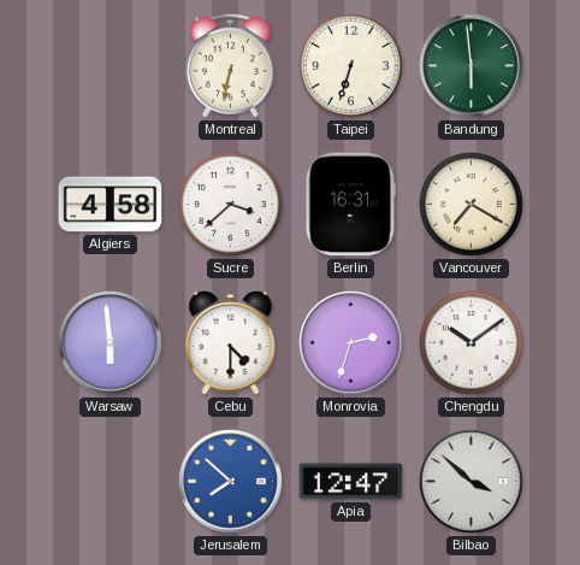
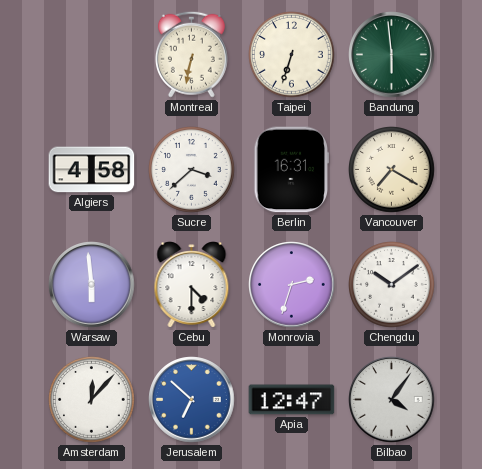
Amsterdam: none -> 12:07 (92, 400)
Jerusalem: 7:52 -> 6:52 (192, 400)
Bilbao: 3:52 -> 4:06 (392, 400)
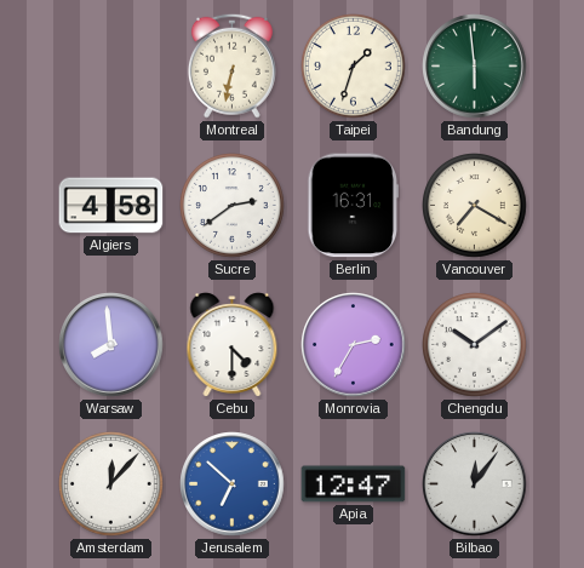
Taipei: 6:33 -> 1:33 (354, 67)
Sucre: 3:38 -> 2:39 (233, 206)
Warsaw: 5:59 -> 7:59 (111, 345)
Monrovia: 2:33 -> 2:35 (354, 345)
Bilbao: 4:06 -> 12:06 (475, 484)
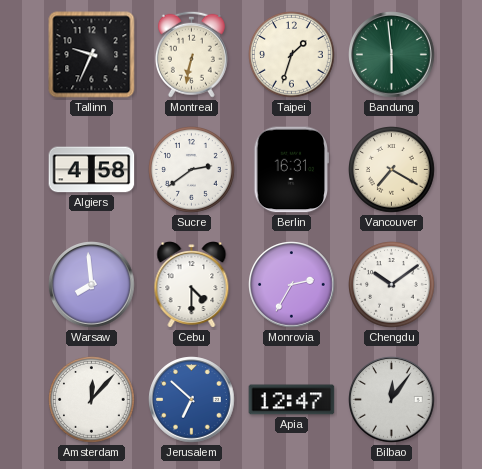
Tallinn: none -> 9:34 (92, 55)
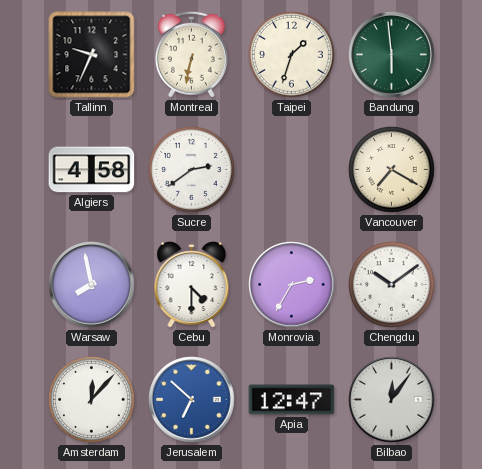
Berlin: 16:31 -> none (292, 170)
Warsaw: 7:59 -> 7:58 (92, 285)
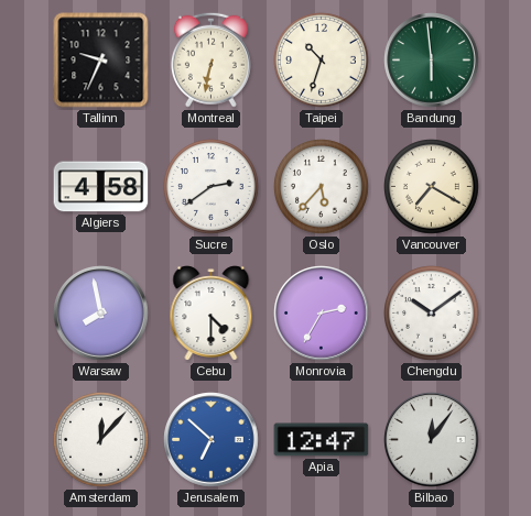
Taipei: 1:33 -> 10:33 (322, 61)
Oslo: none -> 5:37 (322, 187)
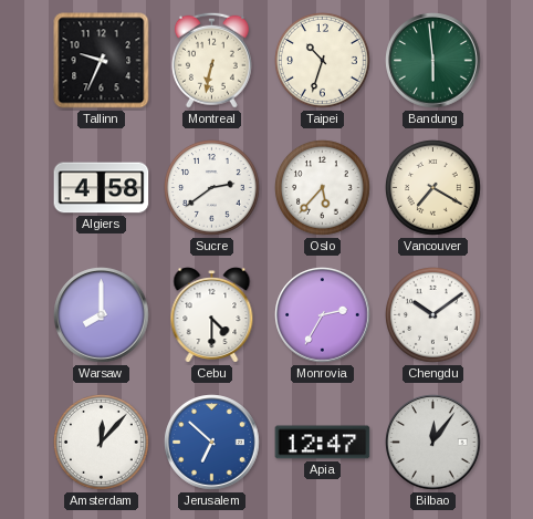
Warsaw: 7:58 -> 8:00 (102, 315)
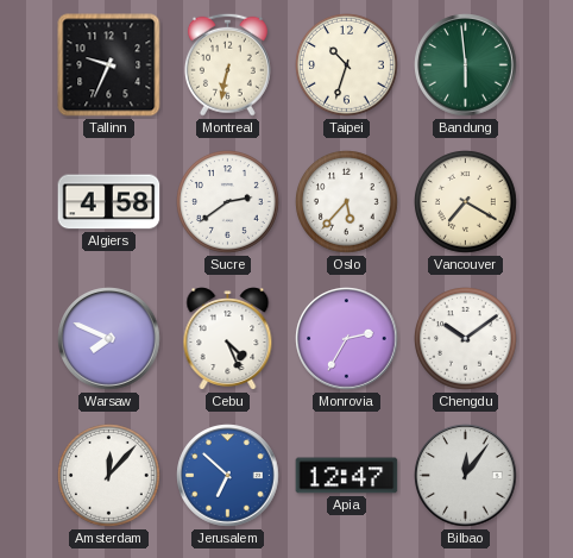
Warsaw: 8:00 -> 7:49 (109, 339)
Cebu: 4:30 -> 4:26 (228, 339)
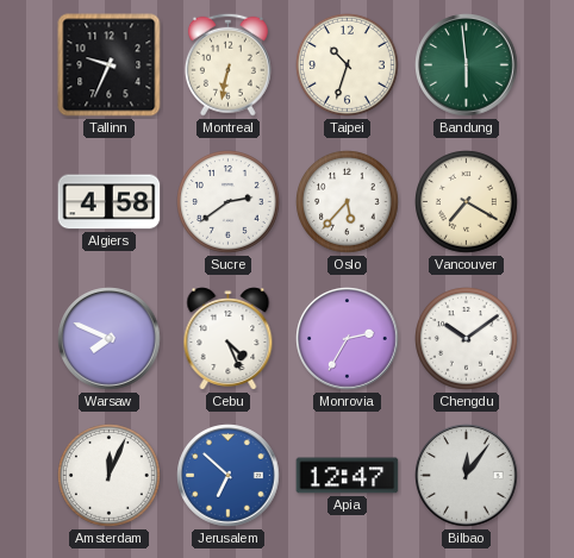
Amsterdam: 12:07 -> 12:04 (110, 476)
